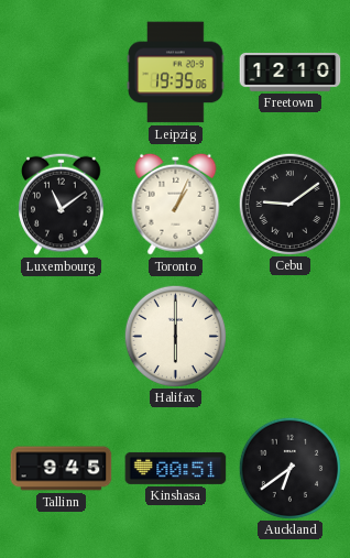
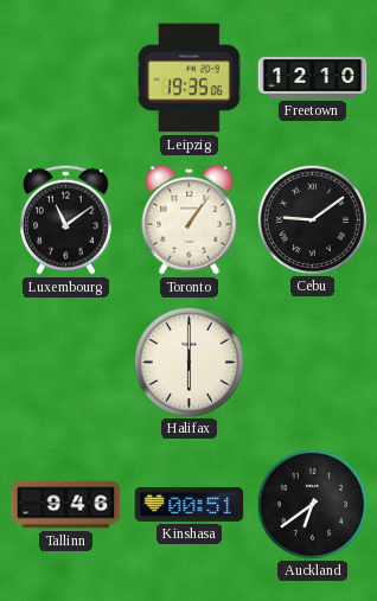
Toronto: 1:04 -> 1:06 (190, 219)
Tallinn: 9:45 -> 9:46 (66, 505)
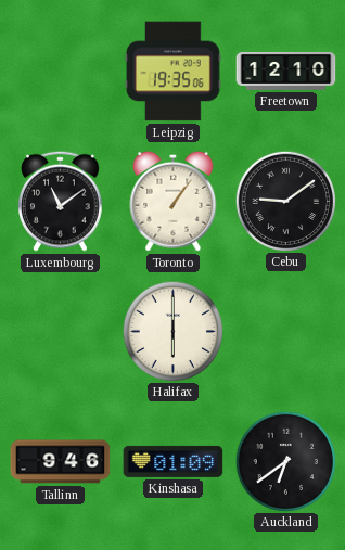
Kinshasa: 00:51 -> 01:09 (174, 461)
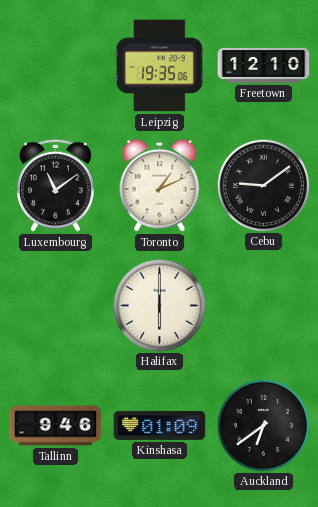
Toronto: 1:06 -> 1:11 (160, 185)
